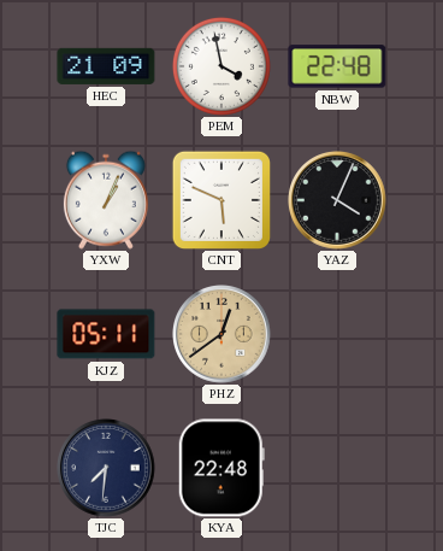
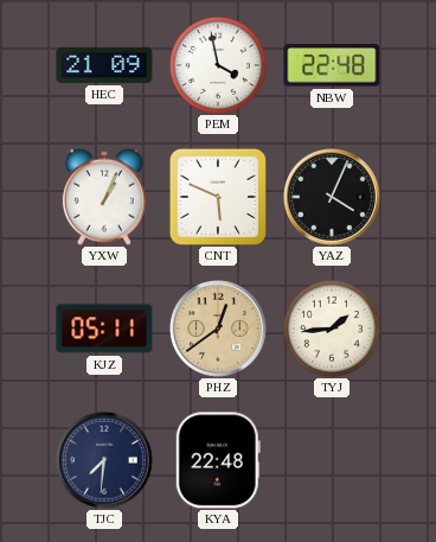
TYJ: none -> 1:44 (332, 329)
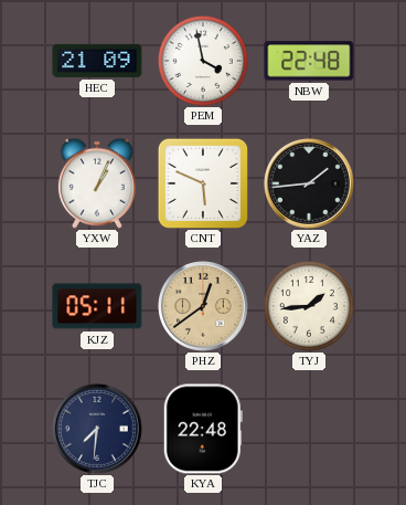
YAZ: 4:04 -> 1:44 (310, 185)
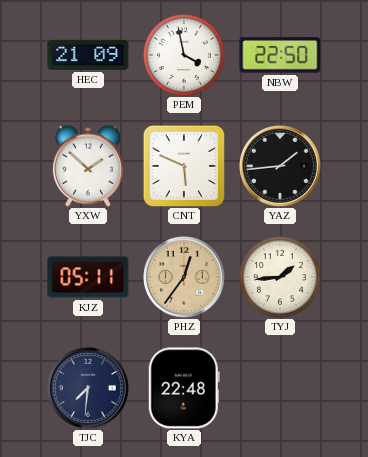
NBW: 22:48 -> 22:50 (280, 55)
YXW: 1:04 -> 1:52 (88, 166)
PHZ: 12:39 -> 12:36 (185, 278)
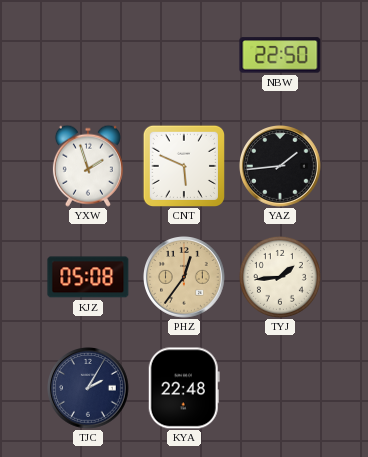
HEC: 21:09 -> none (88, 55)
PEM: 3:58 -> none (184, 55)
YXW: 1:52 -> 1:57 (88, 166)
KJZ: 05:11 -> 05:08 (88, 277)
TJC: 7:31 -> 2:05 (89, 389)
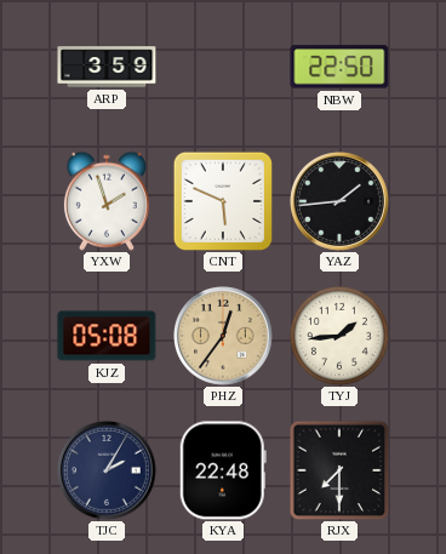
ARP: none -> 3:59 (107, 67)
RJX: none -> 7:30 (339, 470)
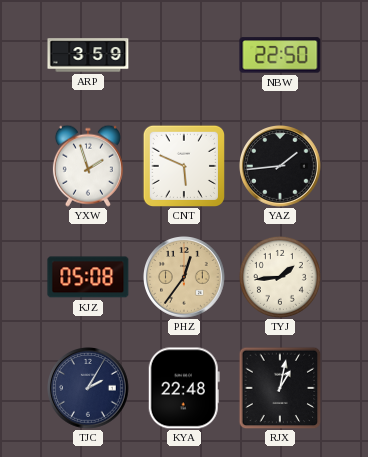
RJX: 7:30 -> 1:02 (280, 388)
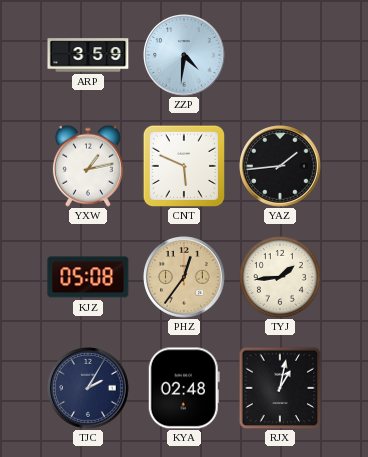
ZZP: none -> 4:31 (185, 56)
NBW: 22:50 -> none (280, 55)
YXW: 1:57 -> 1:13 (88, 166)
KYA: 22:48 -> 02:48 (184, 388)
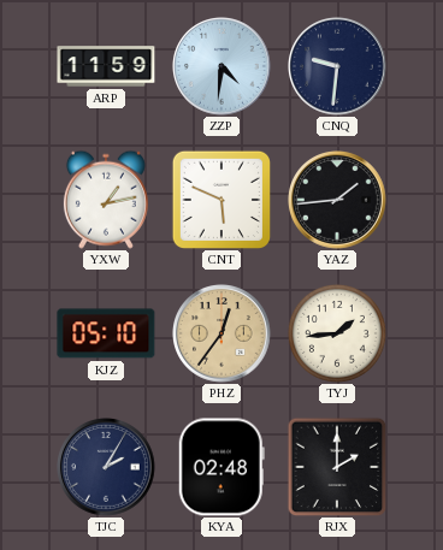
ARP: 3:59 -> 11:59 (106, 66)
CNQ: none -> 9:31 (338, 67)
KJZ: 05:08 -> 05:10 (106, 333)
RJX: 1:02 -> 2:00 (337, 467)
